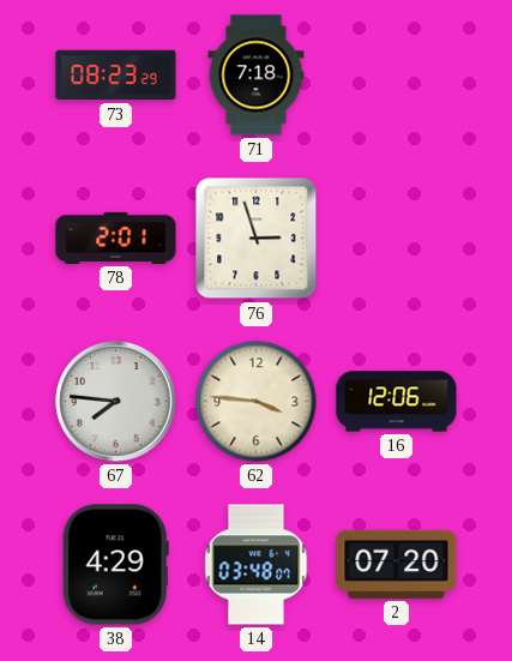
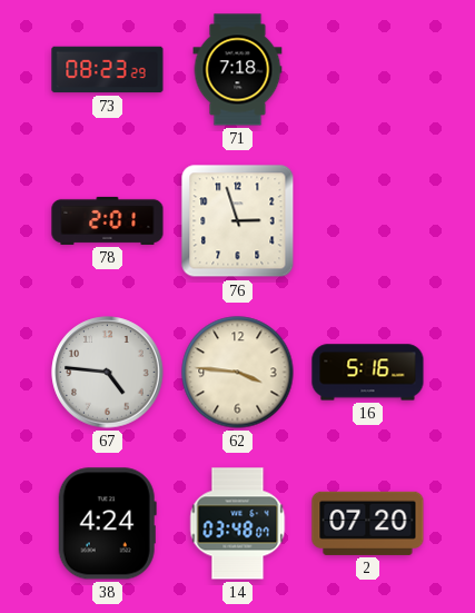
67: 7:46 -> 4:46 (108, 373)
16: 12:06 -> 5:16 (368, 373)
38: 4:29 -> 4:24 (107, 524)
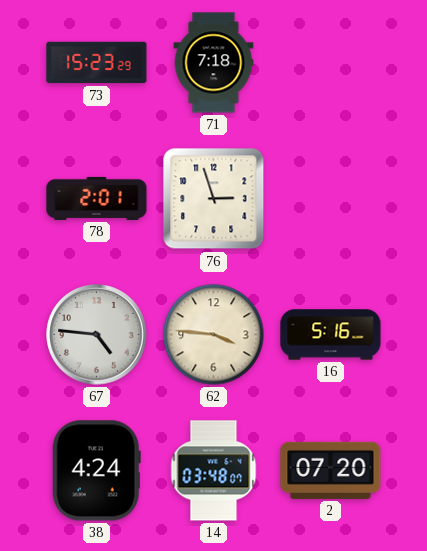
73: 08:23 -> 15:23 (97, 63)
